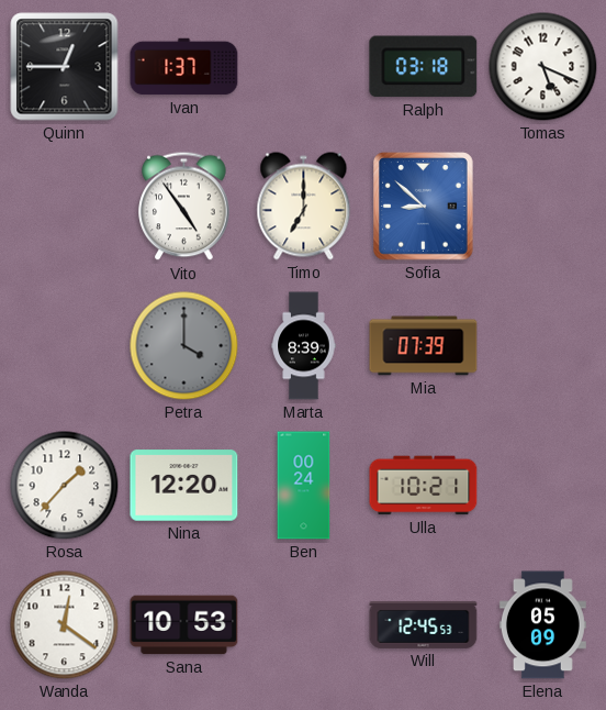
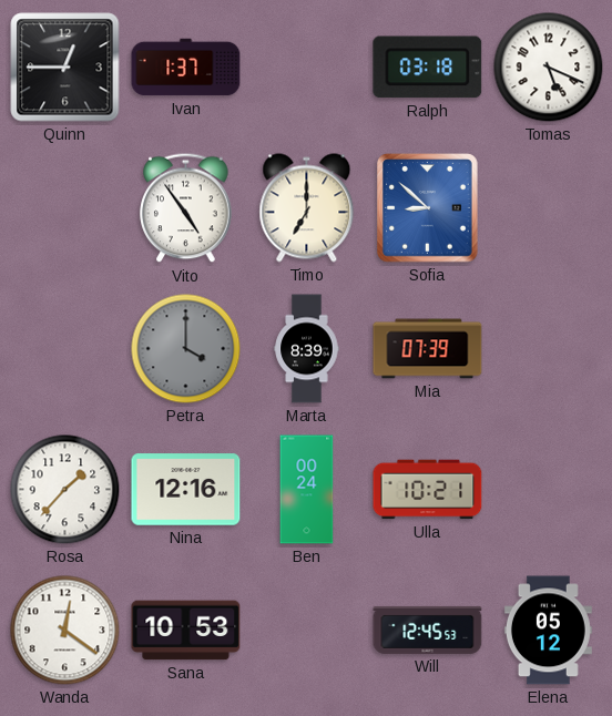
Nina: 12:20 -> 12:16 (186, 490)
Elena: 05:09 -> 05:12 (548, 631)
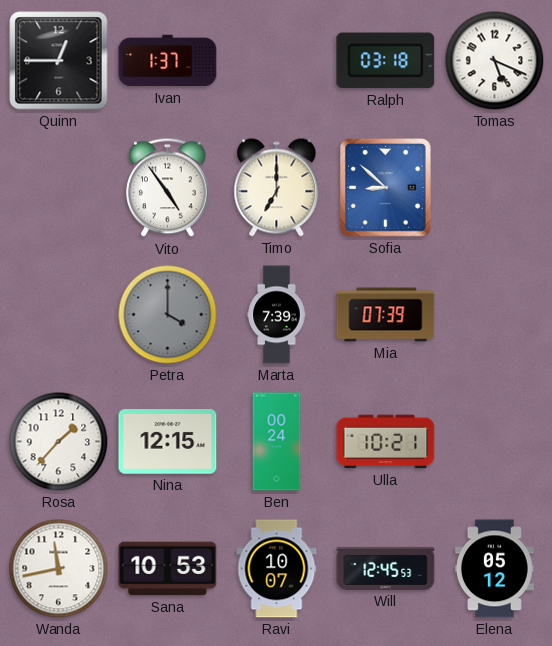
Marta: 8:39 -> 7:39 (277, 315)
Nina: 12:16 -> 12:15 (168, 442)
Wanda: 12:21 -> 11:43 (59, 569)
Ravi: none -> 10:07 (277, 569)
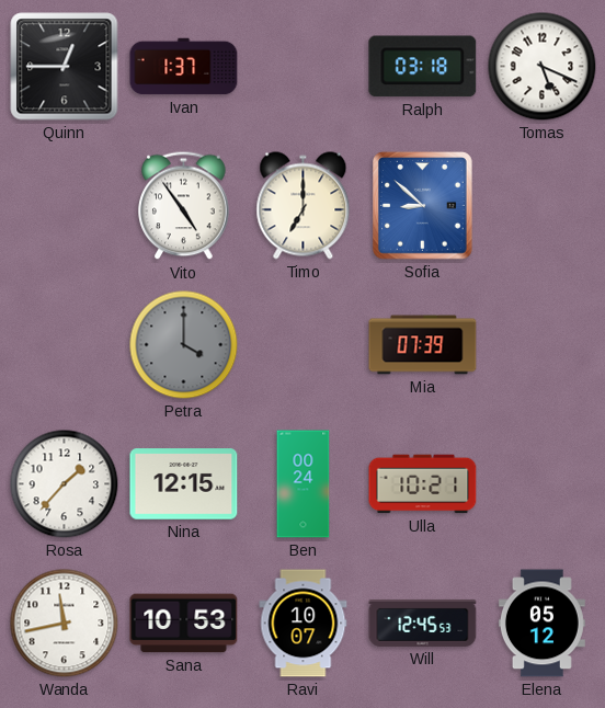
Marta: 7:39 -> none (277, 315)
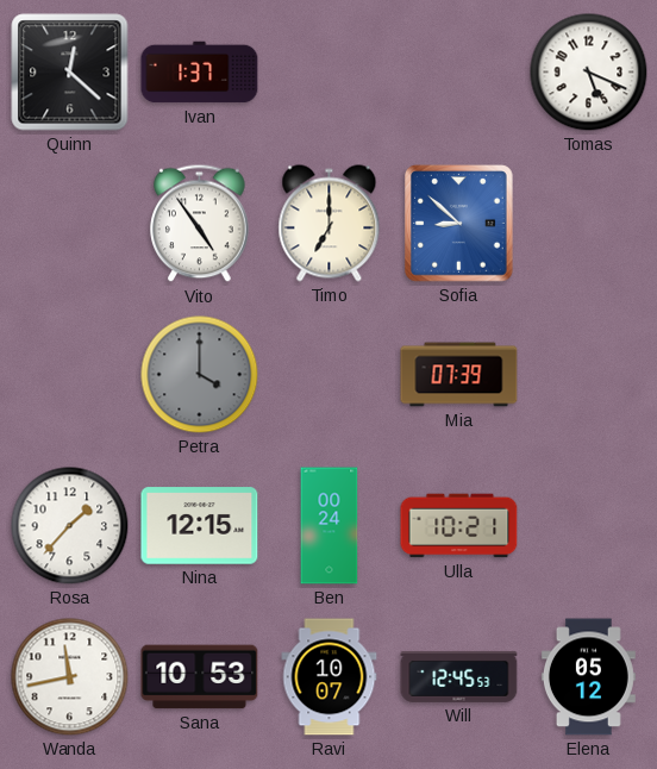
Quinn: 12:45 -> 12:22 (70, 73)
Ralph: 03:18 -> none (423, 67)
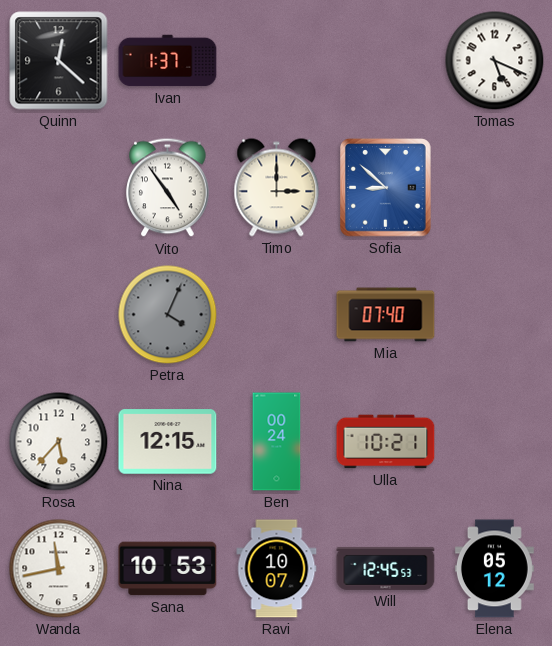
Timo: 7:00 -> 3:00 (277, 188)
Petra: 4:00 -> 4:04 (168, 315)
Mia: 07:39 -> 07:40 (386, 315)
Rosa: 1:37 -> 5:37 (59, 442)
